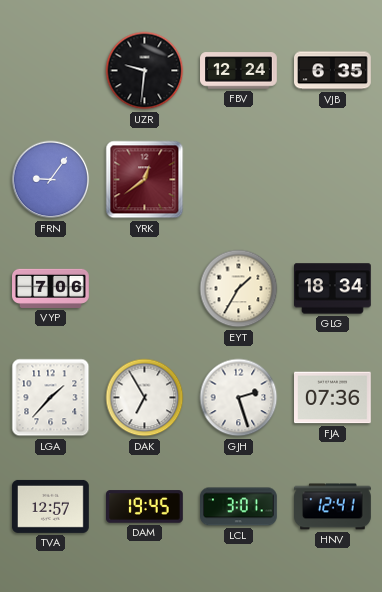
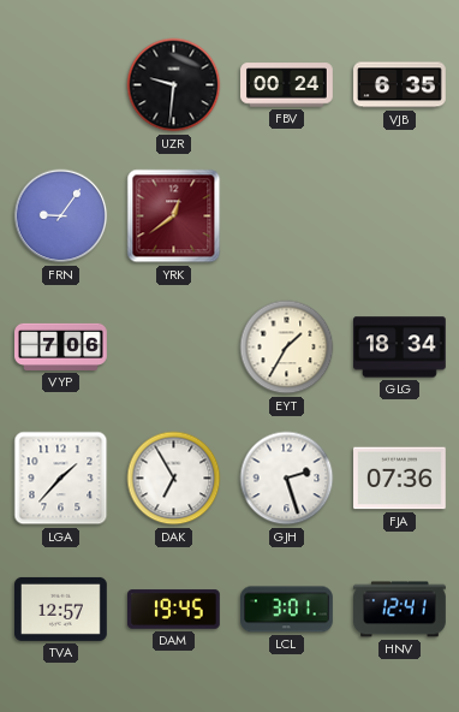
FBV: 12:24 -> 00:24 (287, 85)
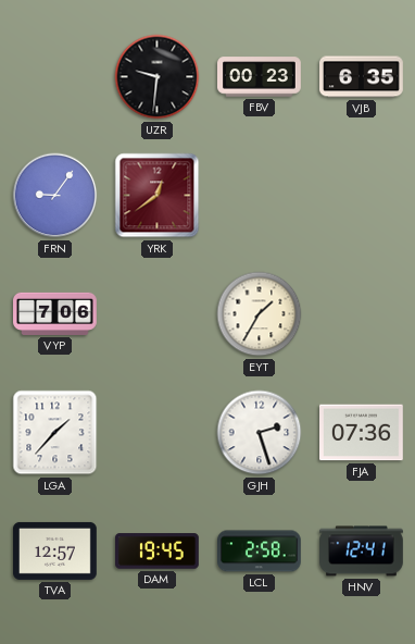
FBV: 00:24 -> 00:23 (260, 77)
GLG: 18:34 -> none (400, 348)
DAK: 6:55 -> none (174, 479)
LCL: 3:01 -> 2:58 (260, 552)
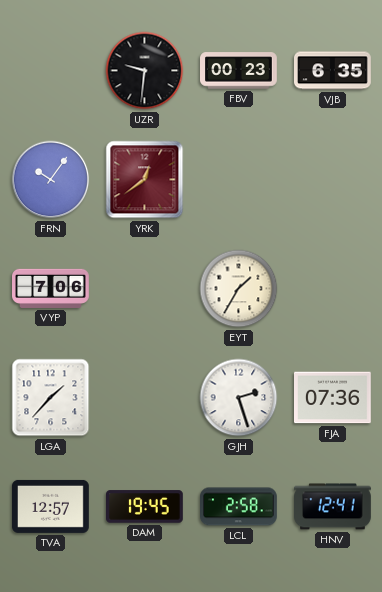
FRN: 9:06 -> 10:06 (51, 180)
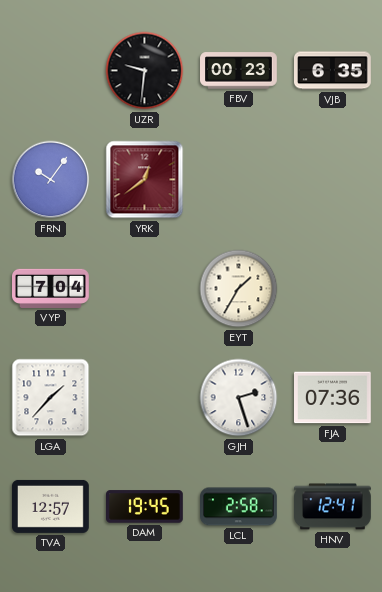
VYP: 7:06 -> 7:04 (51, 288)
